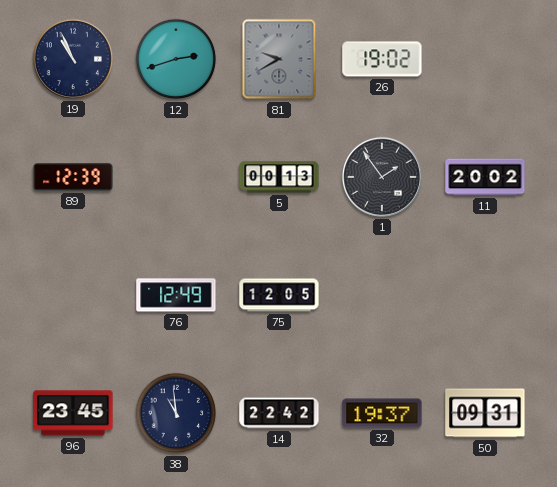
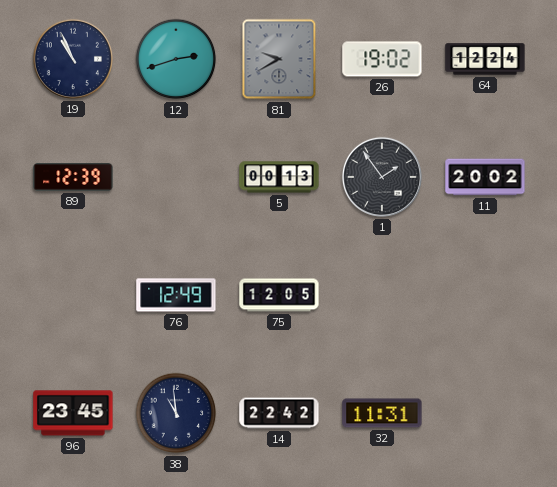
64: none -> 12:24 (485, 59)
32: 19:37 -> 11:31 (382, 413)
50: 09:31 -> none (485, 413)
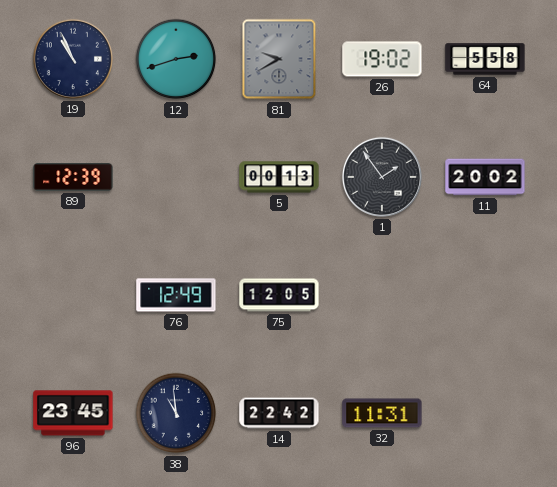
64: 12:24 -> 5:58 (485, 59)
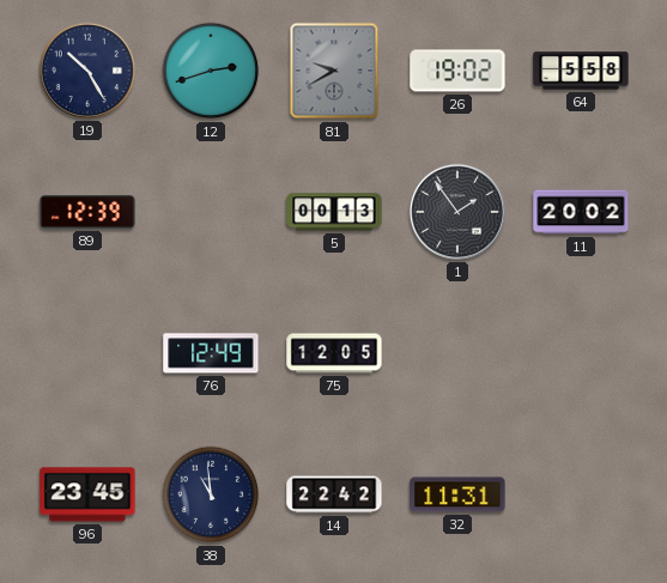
19: 10:56 -> 10:25 (87, 71)
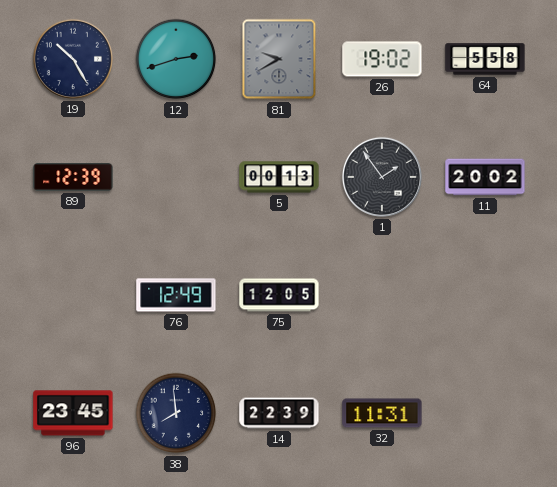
38: 10:59 -> 7:59 (176, 413)
14: 22:42 -> 22:39 (279, 413)
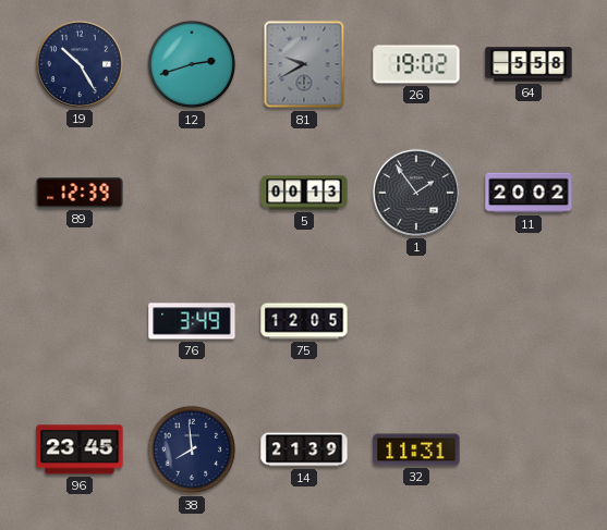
76: 12:49 -> 3:49 (192, 321)
14: 22:39 -> 21:39 (304, 449)
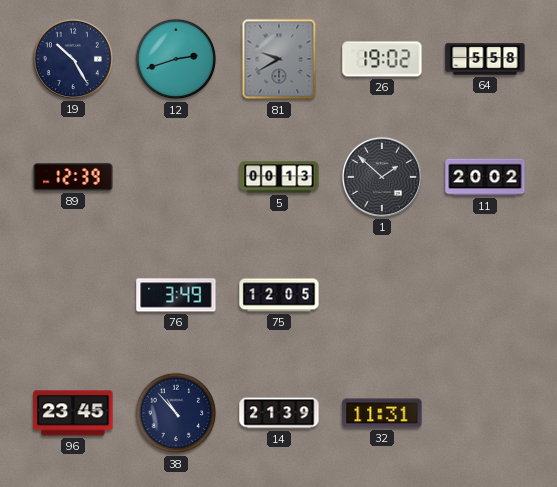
1: 1:54 -> 1:52 (382, 177)
38: 7:59 -> 10:53 (176, 413)
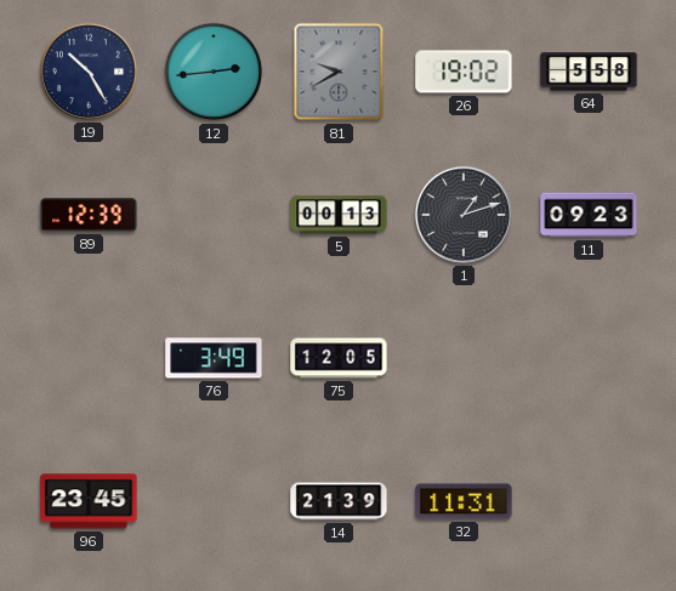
12: 2:42 -> 2:44 (214, 72)
1: 1:52 -> 1:12 (464, 215)
11: 20:02 -> 09:23 (589, 215)
38: 10:53 -> none (176, 413)
